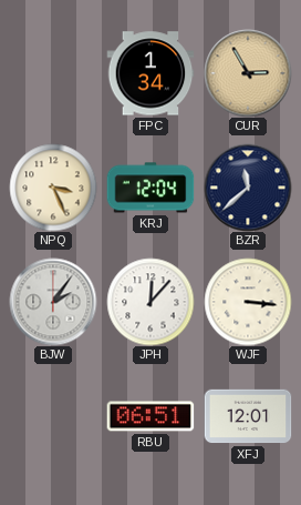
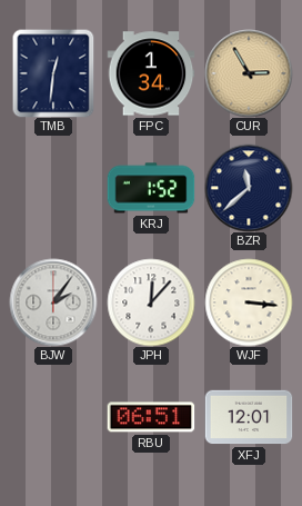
TMB: none -> 12:31 (53, 73)
NPQ: 3:26 -> none (53, 188)
KRJ: 12:04 -> 1:52 (151, 188)
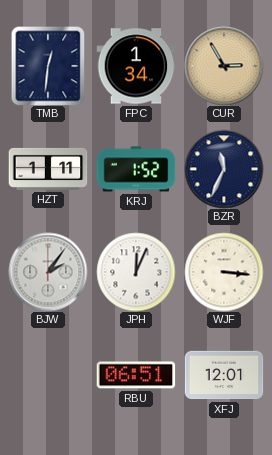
HZT: none -> 1:11 (48, 169)
BZR: 11:38 -> 11:34 (224, 169)
JPH: 12:07 -> 12:04 (136, 272)
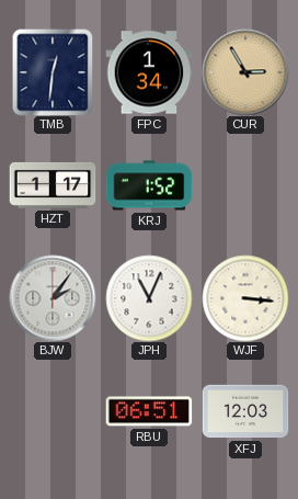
HZT: 1:11 -> 1:17 (53, 185)
BZR: 11:34 -> none (224, 169)
JPH: 12:04 -> 11:04 (149, 298)
XFJ: 12:01 -> 12:03 (245, 411)
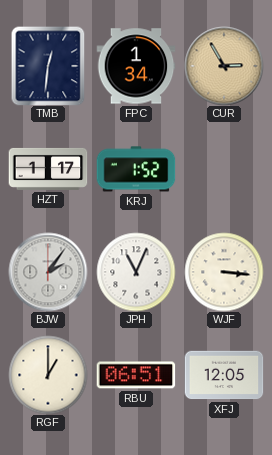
RGF: none -> 1:00 (48, 375)
XFJ: 12:03 -> 12:05 (224, 375)
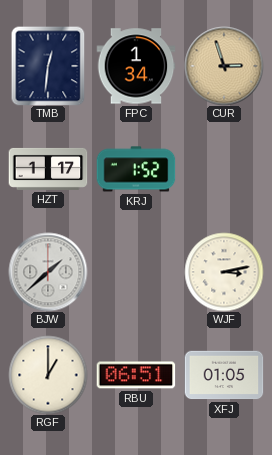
CUR: 2:55 -> 2:57 (224, 66)
BJW: 2:06 -> 1:38 (48, 272)
JPH: 11:04 -> none (136, 272)
WJF: 3:16 -> 3:13 (224, 272)
XFJ: 12:05 -> 01:05 (224, 375)
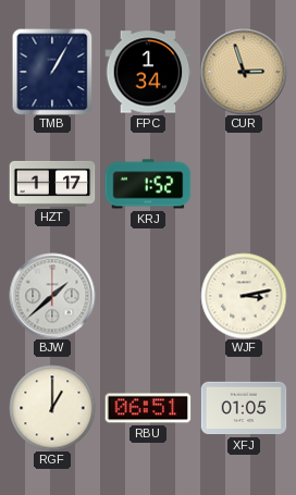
TMB: 12:31 -> 1:05 (52, 72)
